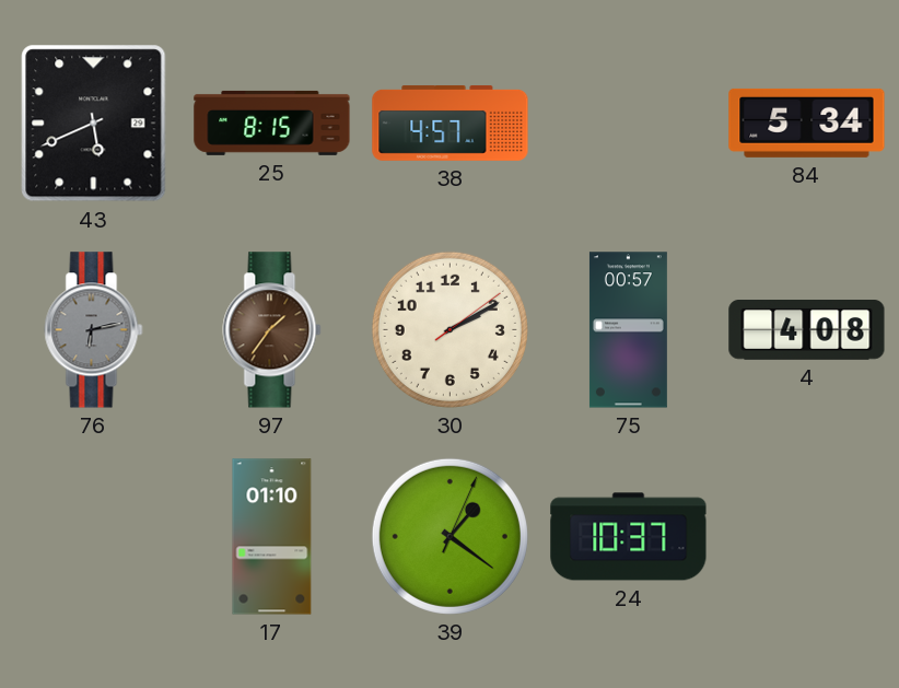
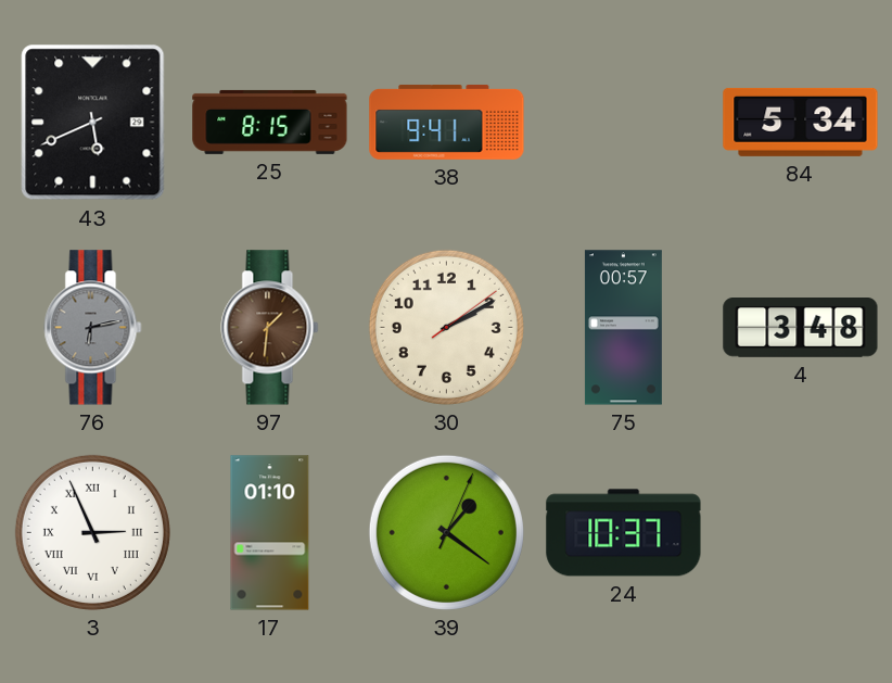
38: 4:57 -> 9:41 (447, 122)
97: 1:36 -> 1:31 (270, 328)
4: 4:08 -> 3:48 (801, 328)
3: none -> 2:56 (92, 532)
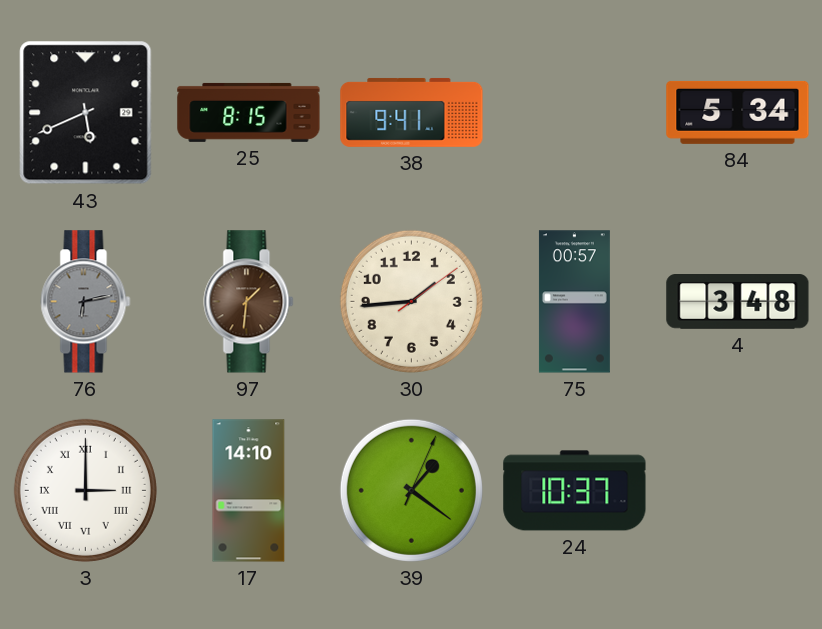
30: 2:10 -> 1:44 (411, 301)
3: 2:56 -> 3:00 (85, 490)
17: 01:10 -> 14:10 (249, 491)
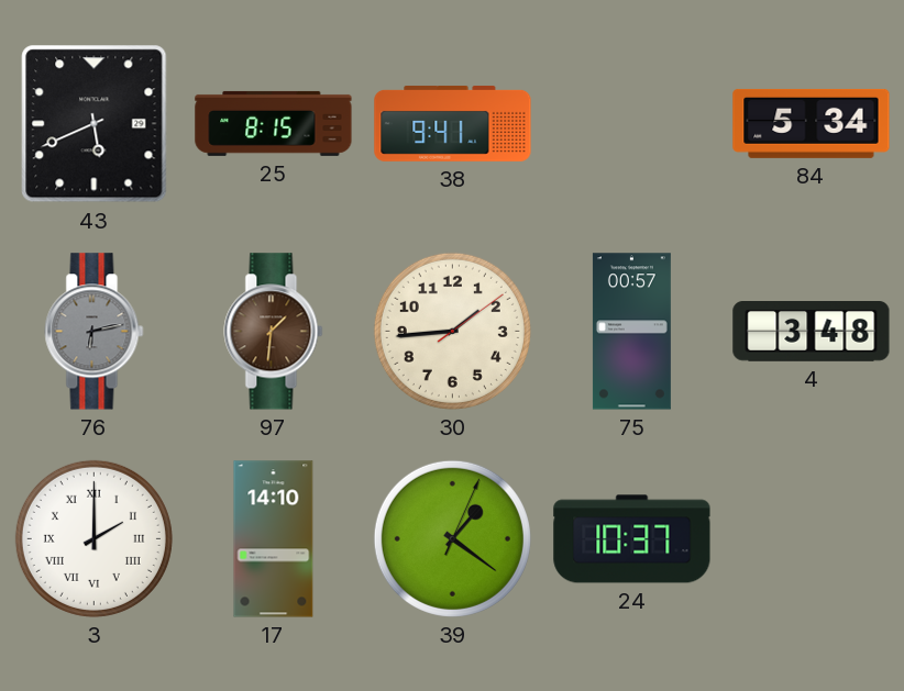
3: 3:00 -> 2:00 (93, 538)
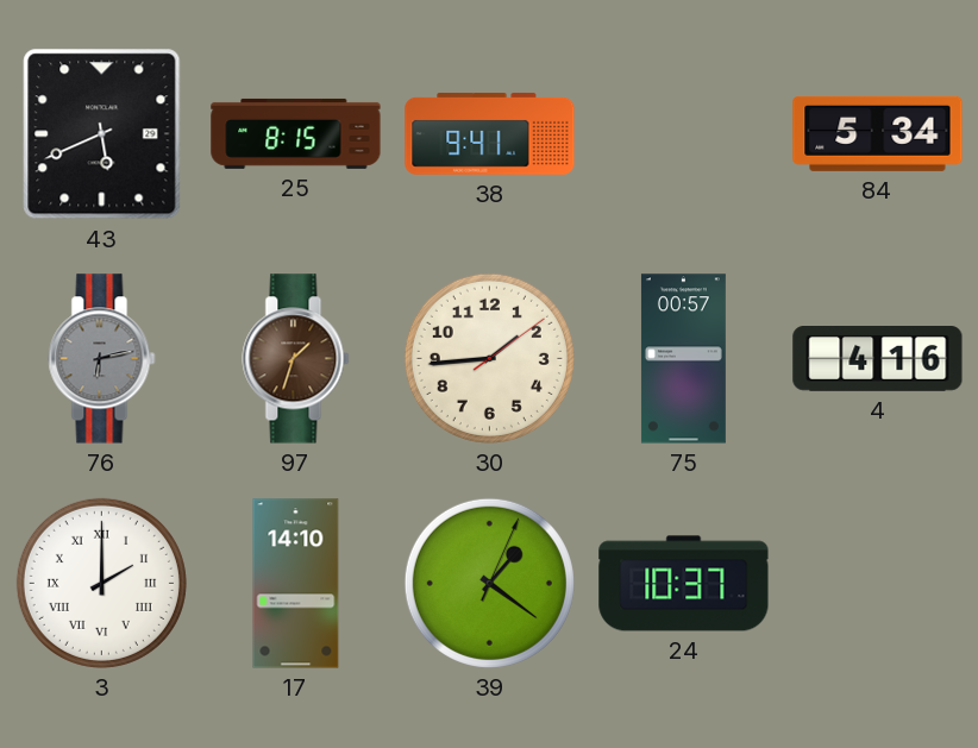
97: 1:31 -> 1:33 (296, 359)
4: 3:48 -> 4:16 (878, 359)
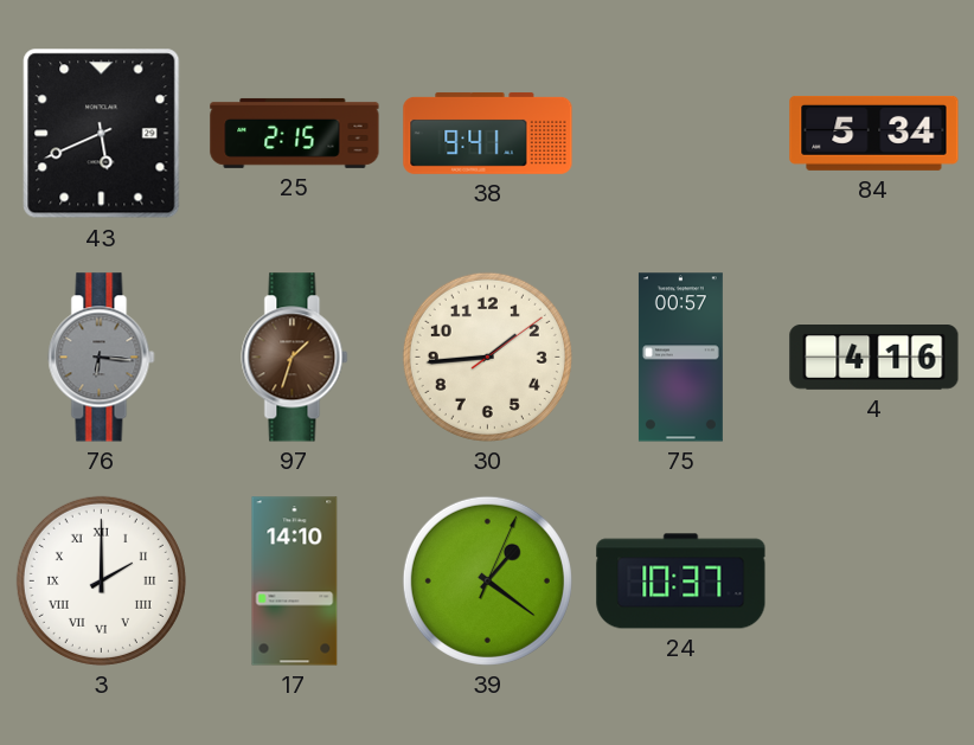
25: 8:15 -> 2:15 (295, 133)
76: 6:13 -> 6:16 (102, 358)
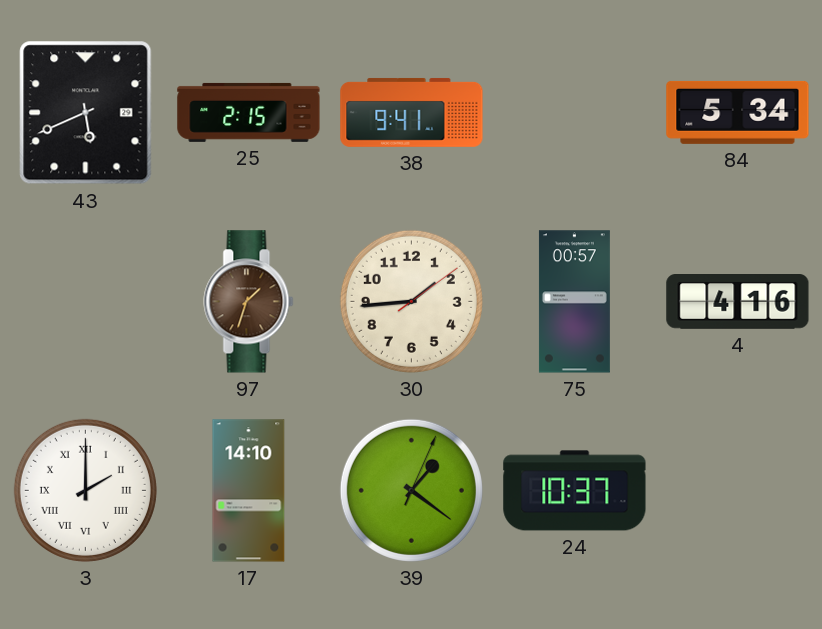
76: 6:16 -> none (102, 358)
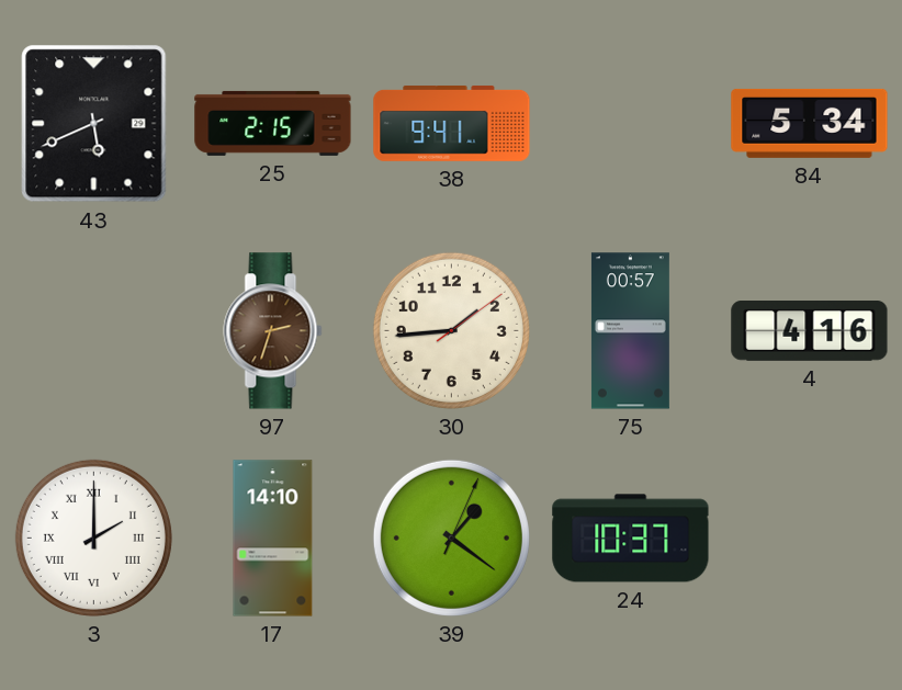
97: 1:33 -> 2:33 (273, 331)
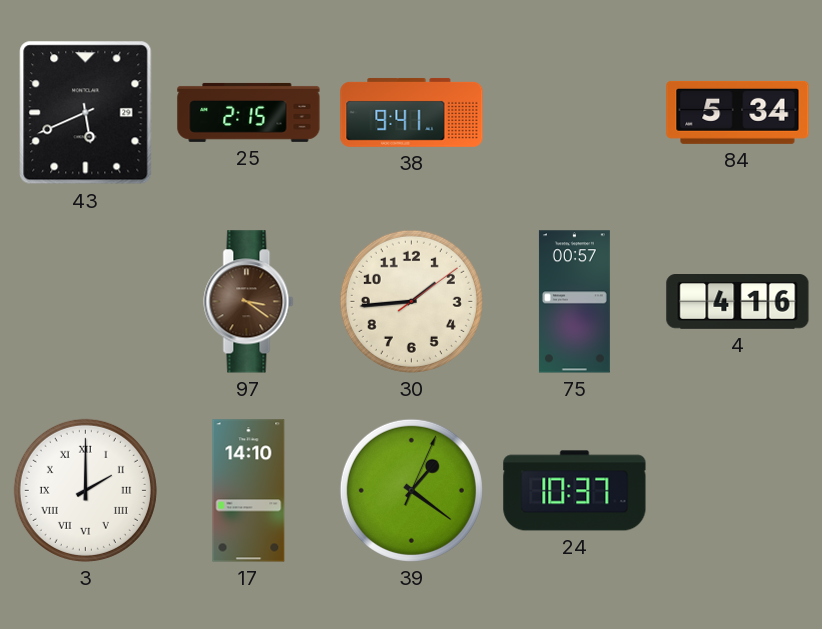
97: 2:33 -> 3:21 (249, 302)
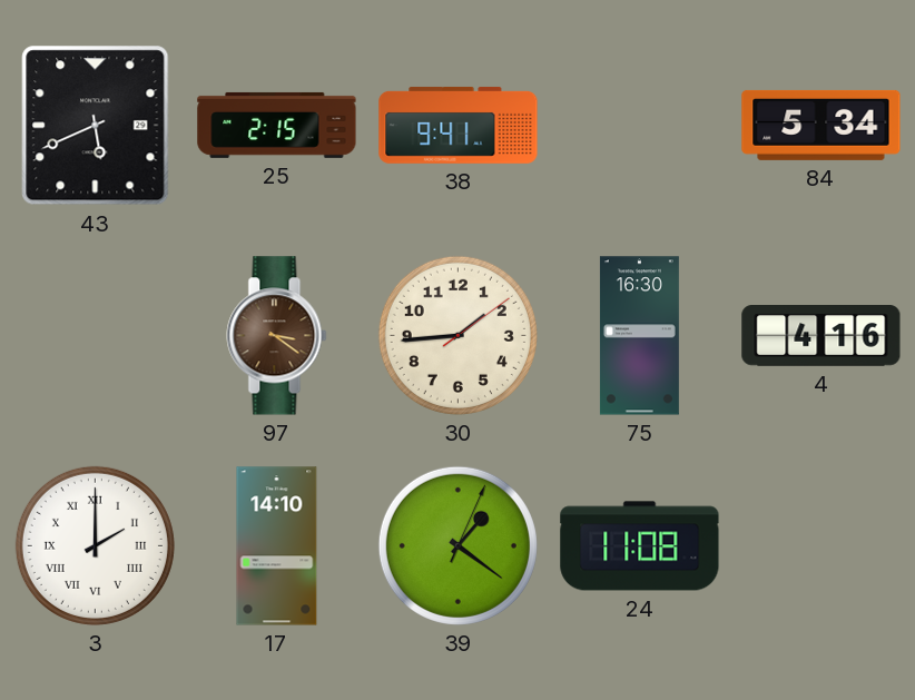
75: 00:57 -> 16:30 (639, 336)
24: 10:37 -> 11:08 (640, 546)
